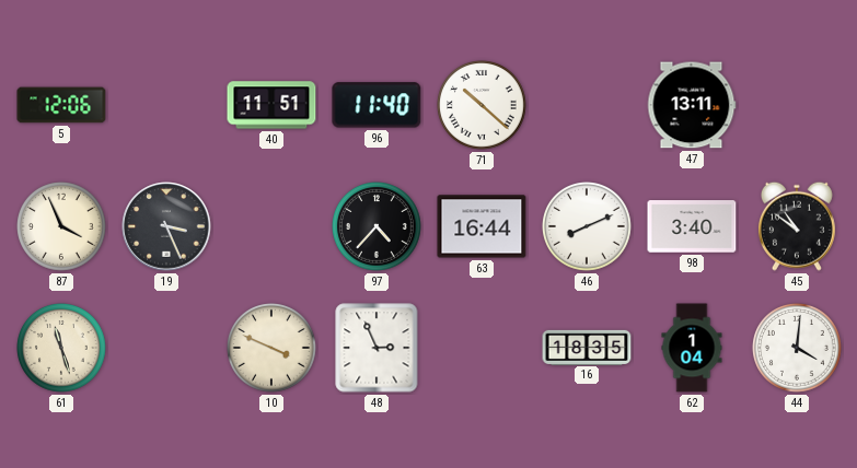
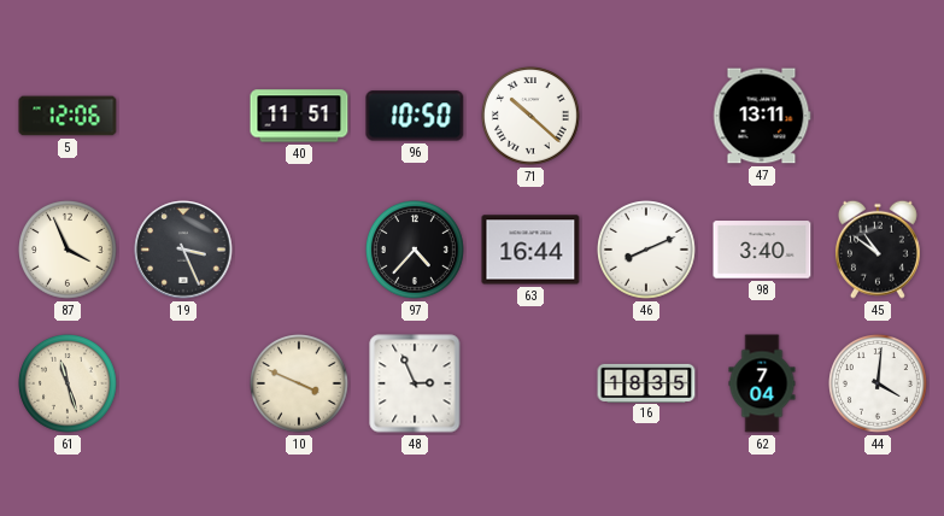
96: 11:40 -> 10:50 (415, 116)
62: 1:04 -> 7:04 (762, 383)
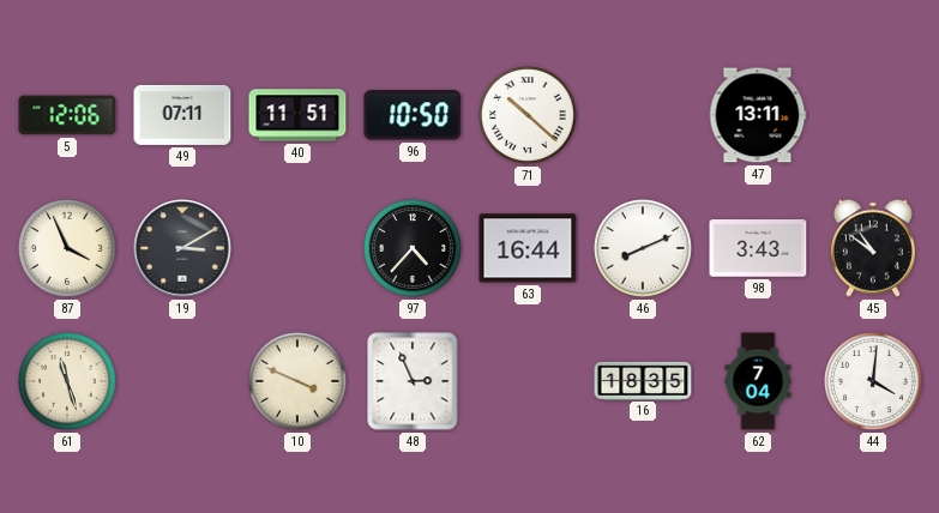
49: none -> 07:11 (182, 115)
19: 3:26 -> 3:10 (182, 248)
98: 3:40 -> 3:43 (758, 248)
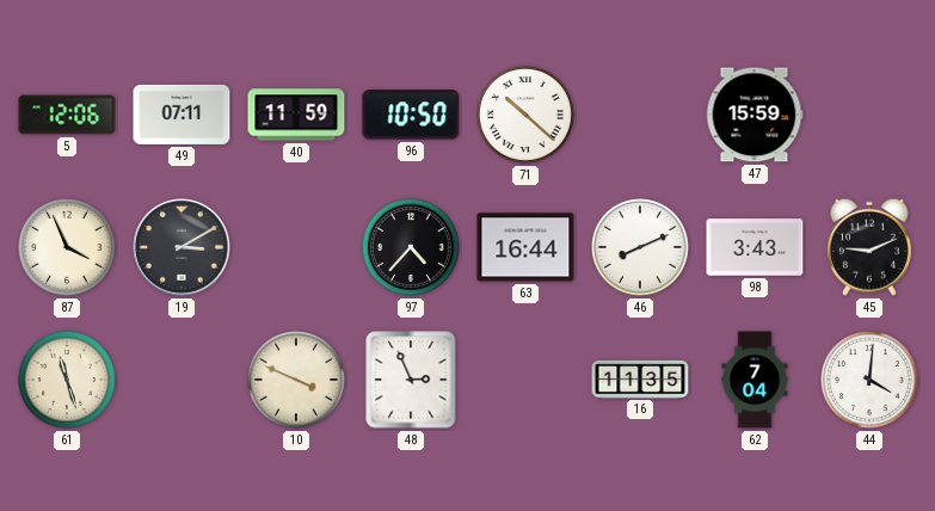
40: 11:51 -> 11:59 (296, 115)
47: 13:11 -> 15:59 (755, 115)
45: 10:51 -> 9:11 (869, 247)
16: 18:35 -> 11:35 (640, 378)
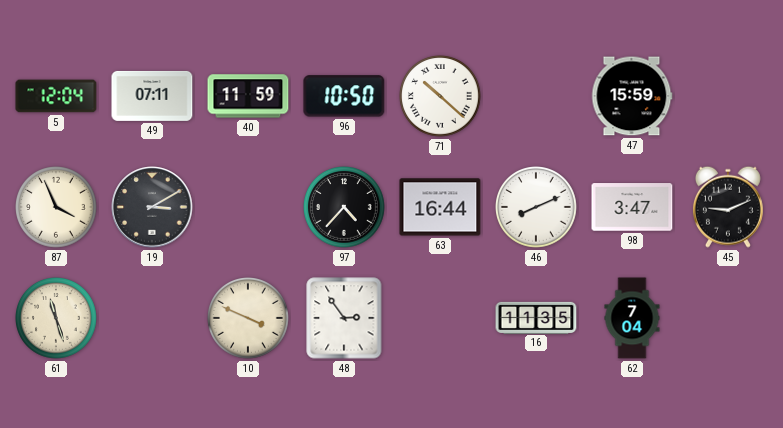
5: 12:06 -> 12:04 (56, 96)
98: 3:43 -> 3:47 (632, 207)
48: 2:56 -> 2:54 (344, 318)
44: 4:01 -> none (871, 381)
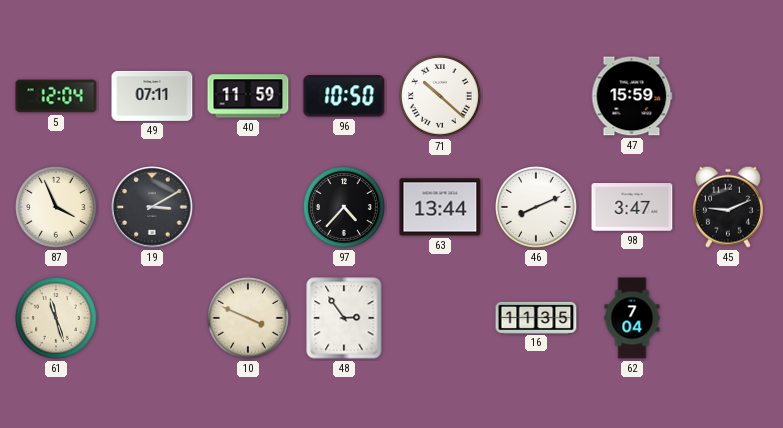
63: 16:44 -> 13:44 (440, 207)
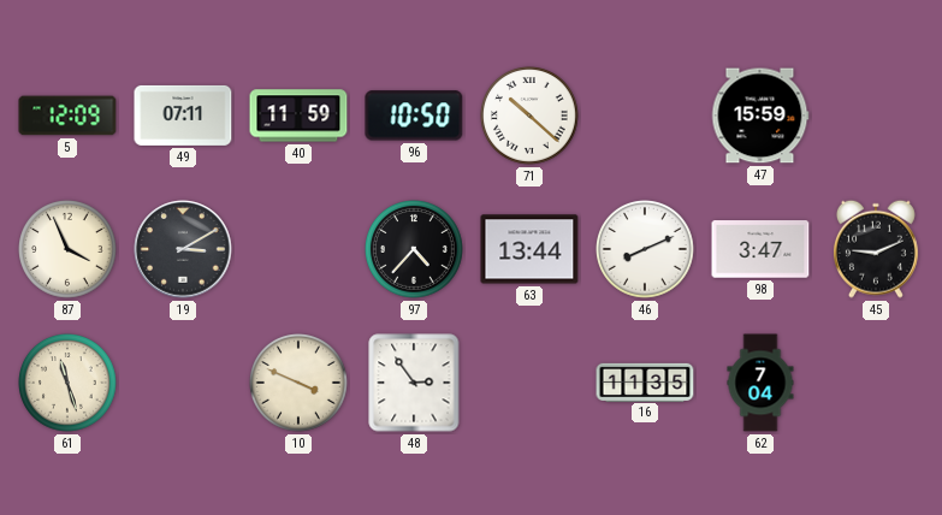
5: 12:04 -> 12:09 (67, 116)
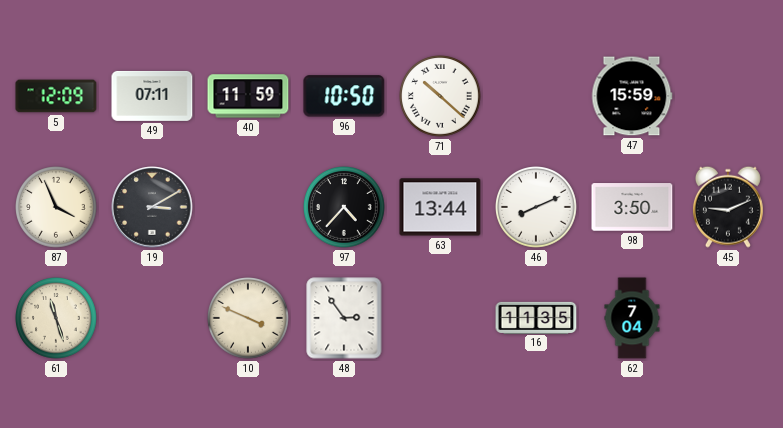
98: 3:47 -> 3:50 (632, 207)
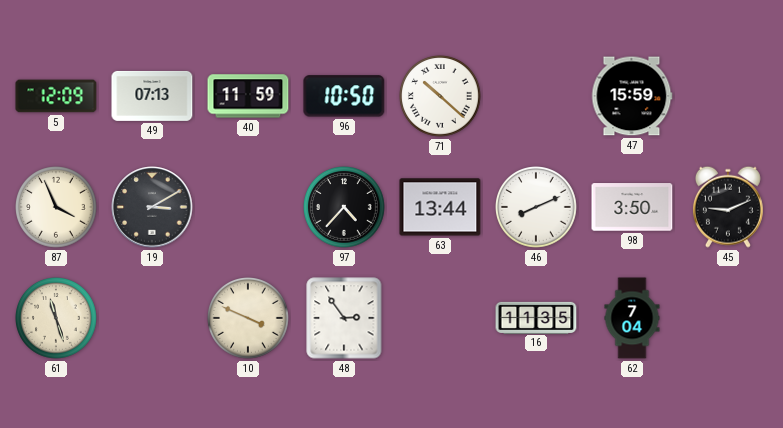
49: 07:11 -> 07:13 (152, 96)
